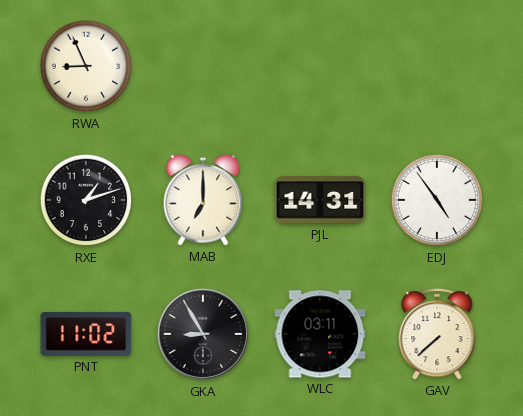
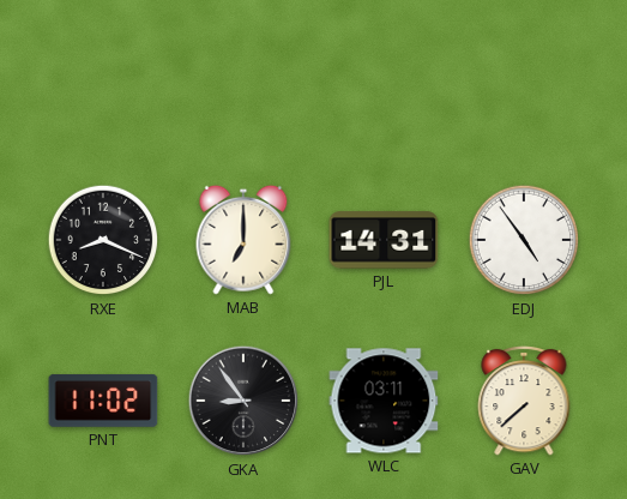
RWA: 8:56 -> none (86, 66)
RXE: 1:12 -> 8:19 (103, 240)
GKA: 8:55 -> 8:54 (243, 401)
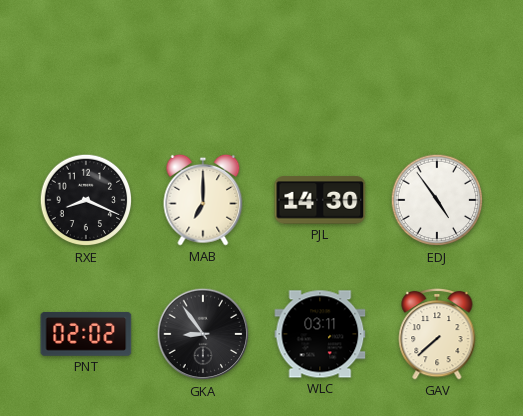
PJL: 14:31 -> 14:30 (320, 200)
PNT: 11:02 -> 02:02 (86, 334)
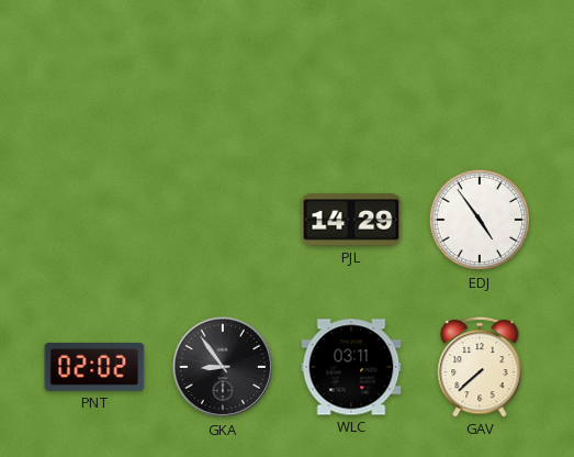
RXE: 8:19 -> none (86, 200)
MAB: 7:00 -> none (203, 200)
PJL: 14:30 -> 14:29 (351, 220)
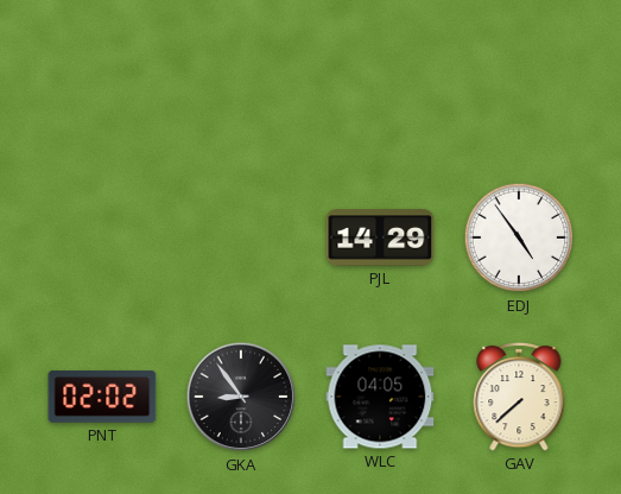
WLC: 03:11 -> 04:05 (380, 397)
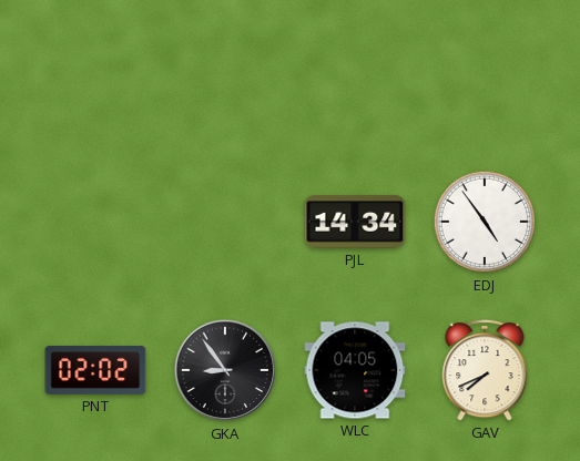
PJL: 14:29 -> 14:34 (355, 222)
GAV: 7:38 -> 7:41 (485, 370)
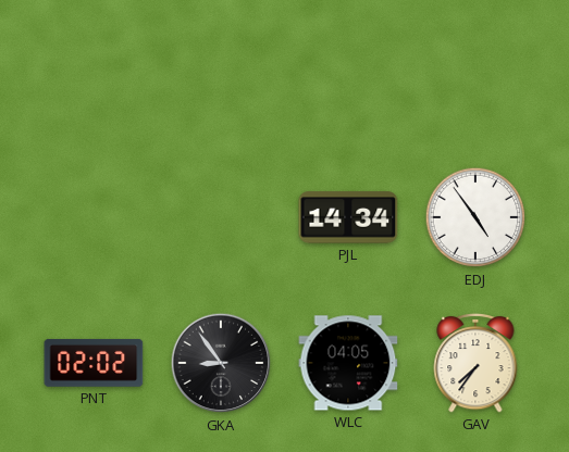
GAV: 7:41 -> 7:36 (475, 363)
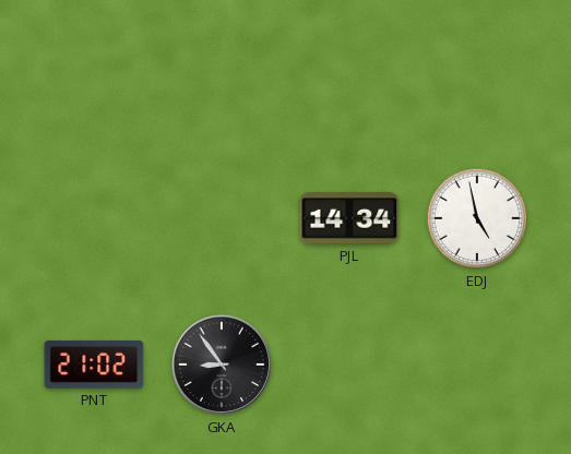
EDJ: 4:54 -> 4:58 (477, 218)
PNT: 02:02 -> 21:02 (94, 365)
WLC: 04:05 -> none (348, 363)
GAV: 7:36 -> none (475, 363)
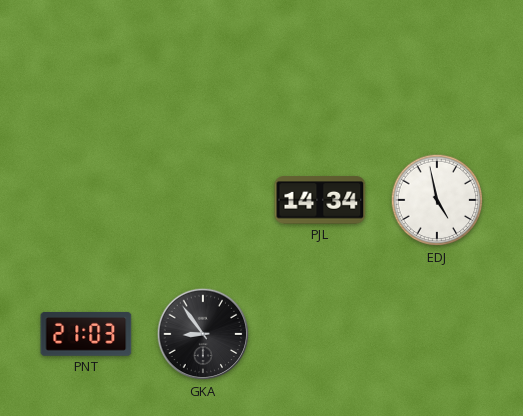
PNT: 21:02 -> 21:03 (86, 334)
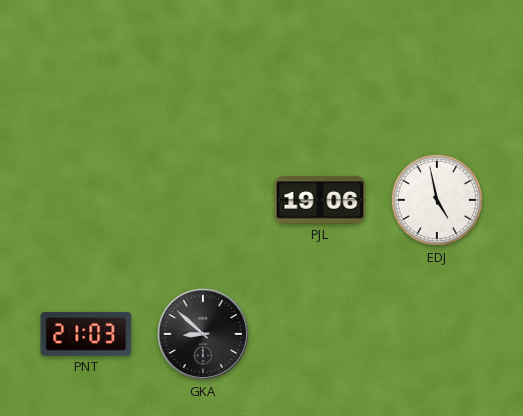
PJL: 14:34 -> 19:06 (320, 200)
GKA: 8:54 -> 8:52 (203, 334)
